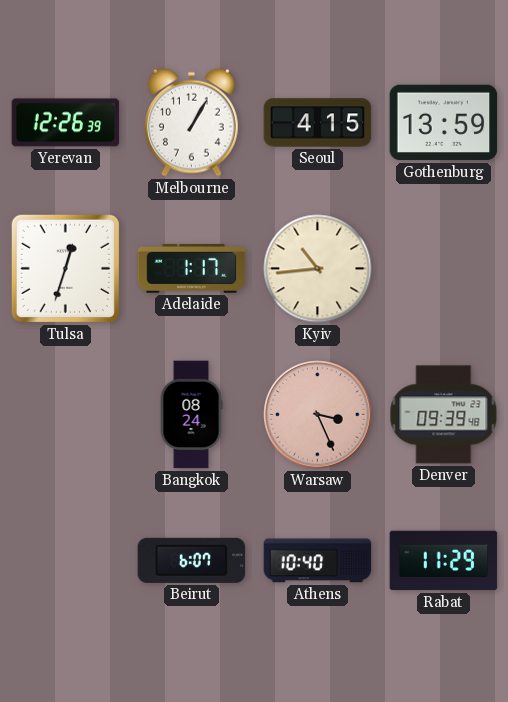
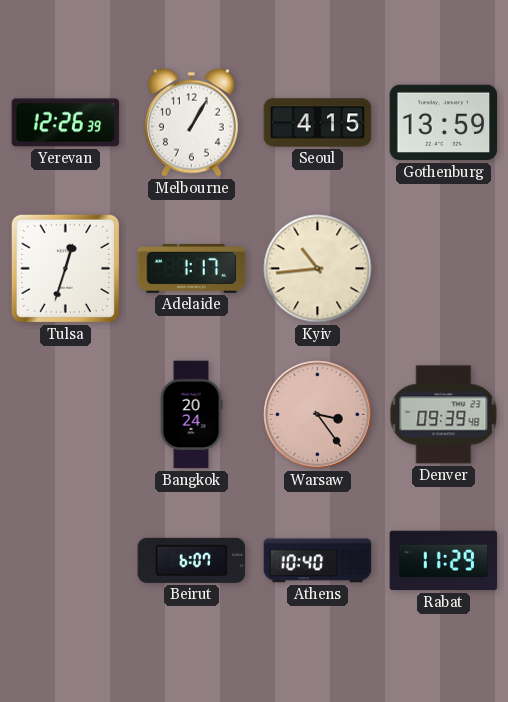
Bangkok: 08:24 -> 20:24 (191, 415)
Warsaw: 3:26 -> 3:24 (318, 415)
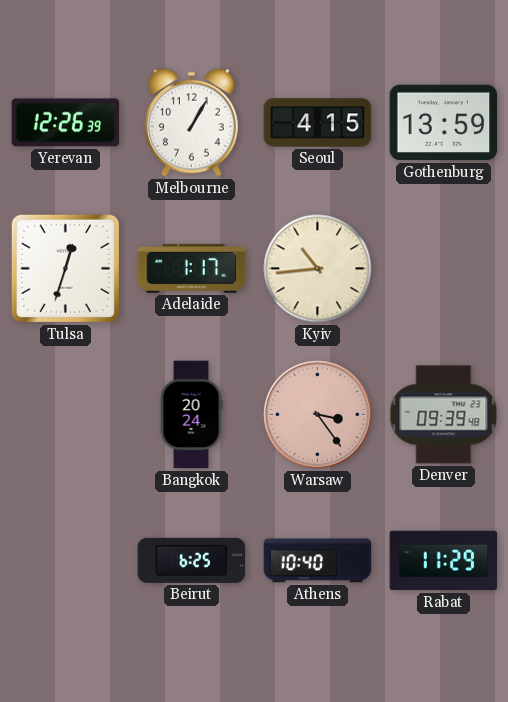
Beirut: 6:07 -> 6:25 (192, 560)
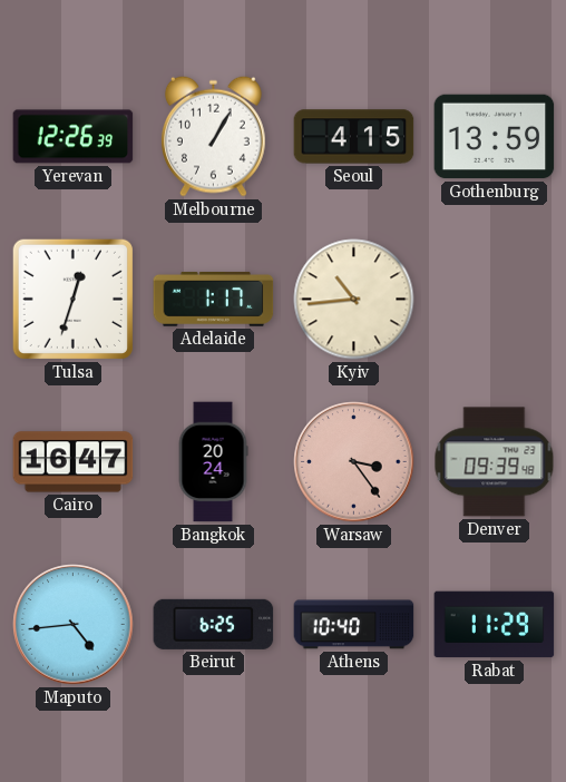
Cairo: none -> 16:47 (74, 462)
Maputo: none -> 4:44 (74, 625)
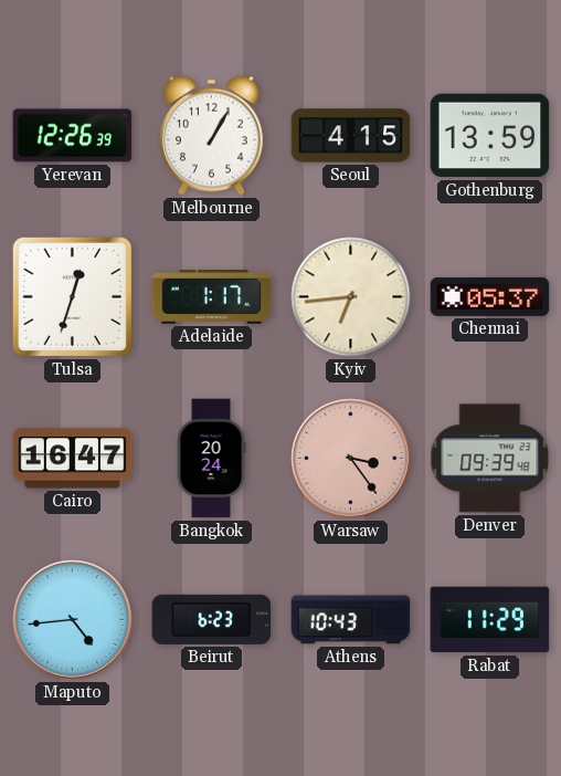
Kyiv: 10:44 -> 6:44 (351, 297)
Chennai: none -> 05:37 (490, 296)
Beirut: 6:25 -> 6:23 (212, 619)
Athens: 10:40 -> 10:43 (351, 620)
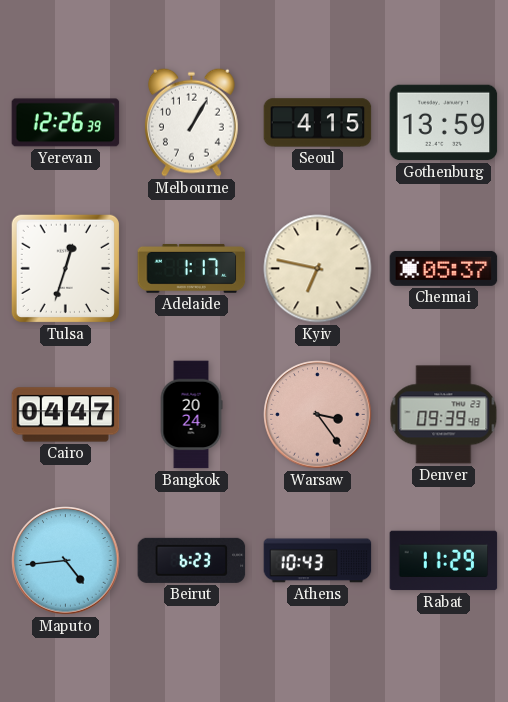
Kyiv: 6:44 -> 6:47 (318, 269)
Cairo: 16:47 -> 04:47 (66, 415)
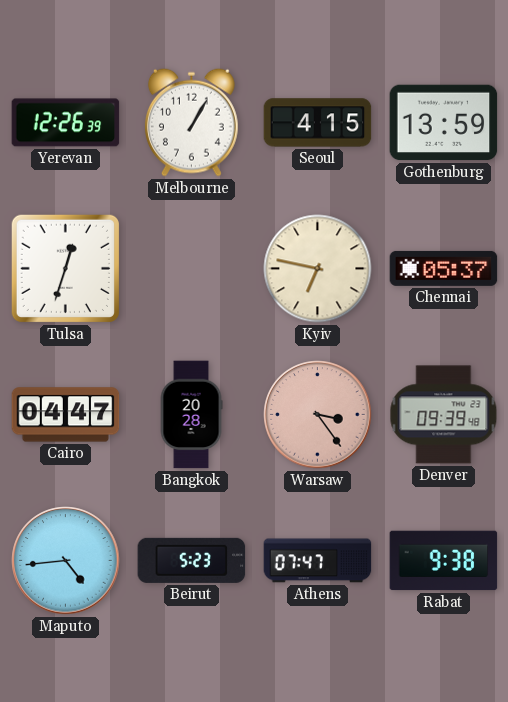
Adelaide: 1:17 -> none (192, 268)
Bangkok: 20:24 -> 20:28 (191, 415)
Beirut: 6:23 -> 5:23 (192, 560)
Athens: 10:43 -> 07:47 (318, 561)
Rabat: 11:29 -> 9:38 (444, 561)
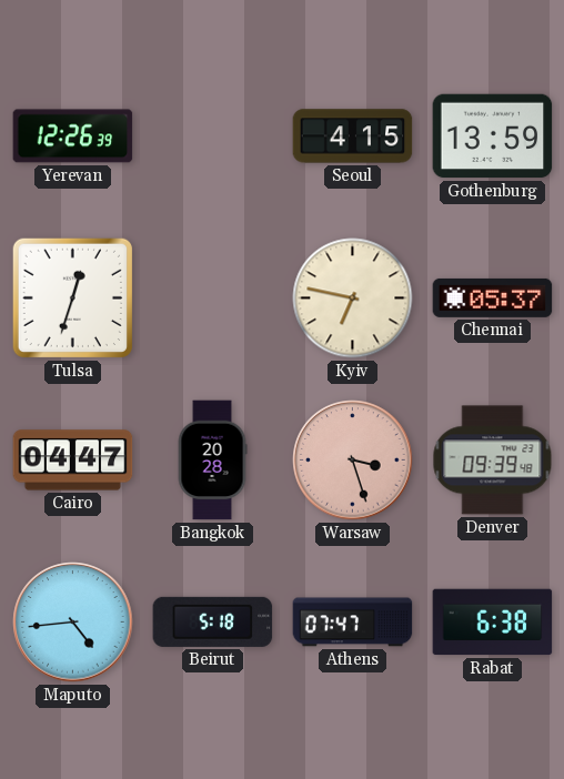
Melbourne: 1:05 -> none (191, 122)
Warsaw: 3:24 -> 3:27 (353, 461)
Beirut: 5:23 -> 5:18 (213, 621)
Rabat: 9:38 -> 6:38 (493, 623)
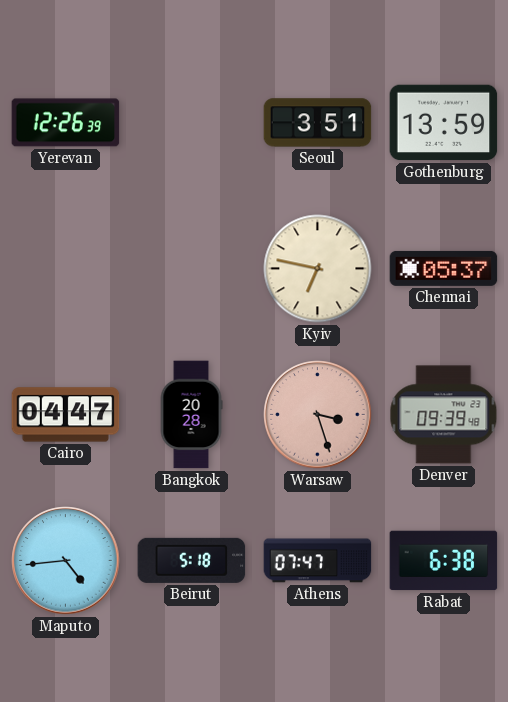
Seoul: 4:15 -> 3:51 (318, 123)
Tulsa: 12:33 -> none (72, 297)
